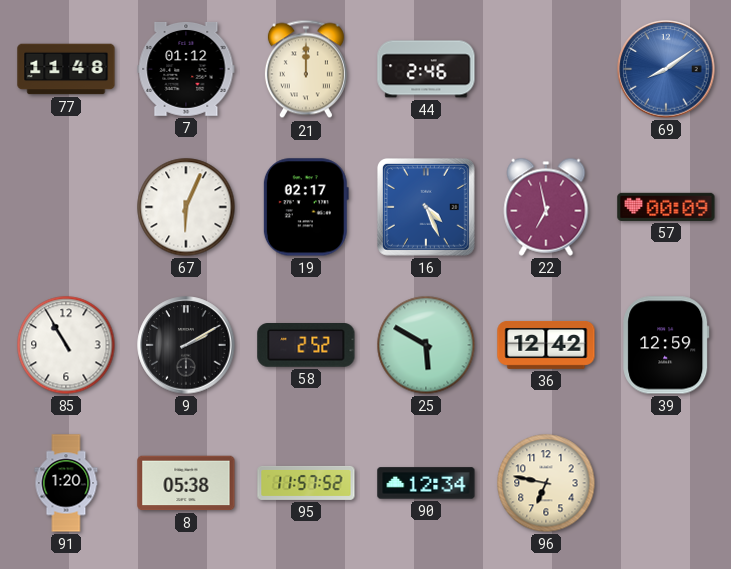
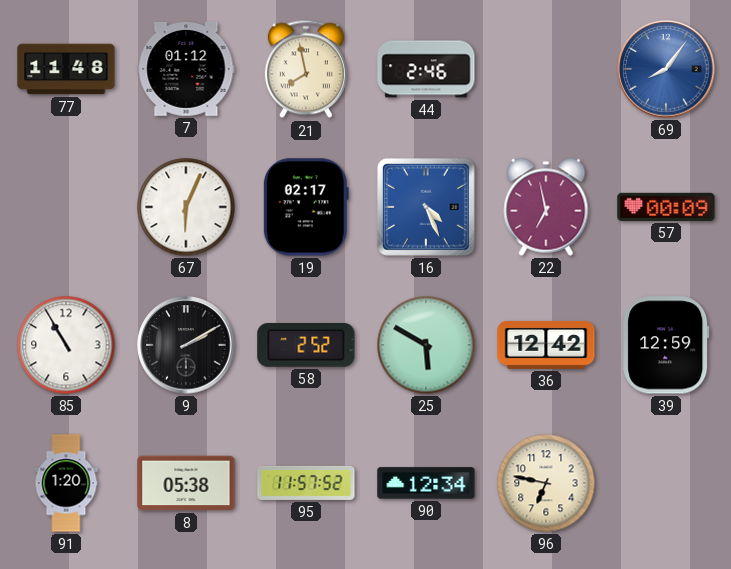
21: 12:00 -> 7:58 (306, 69)
69: 8:09 -> 8:06 (666, 69)
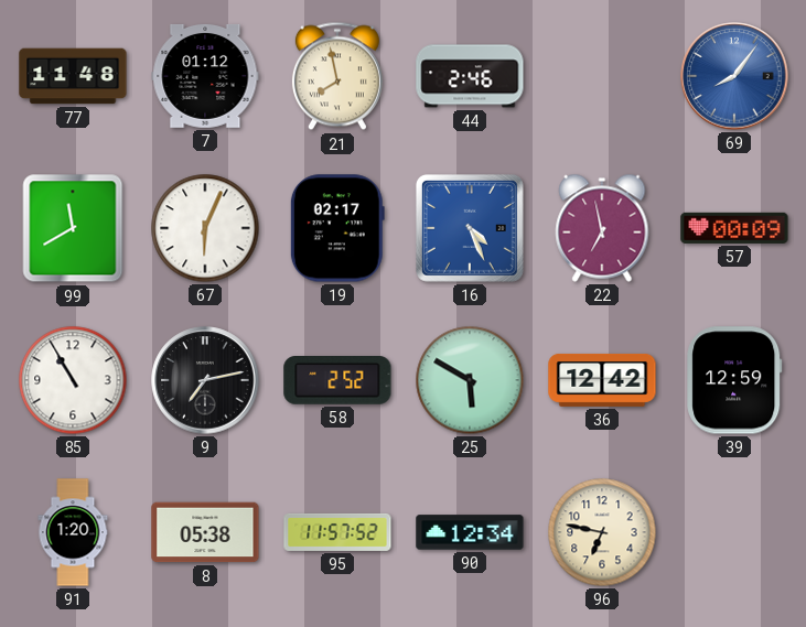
99: none -> 11:40 (73, 228)
9: 2:10 -> 7:13 (205, 380)
